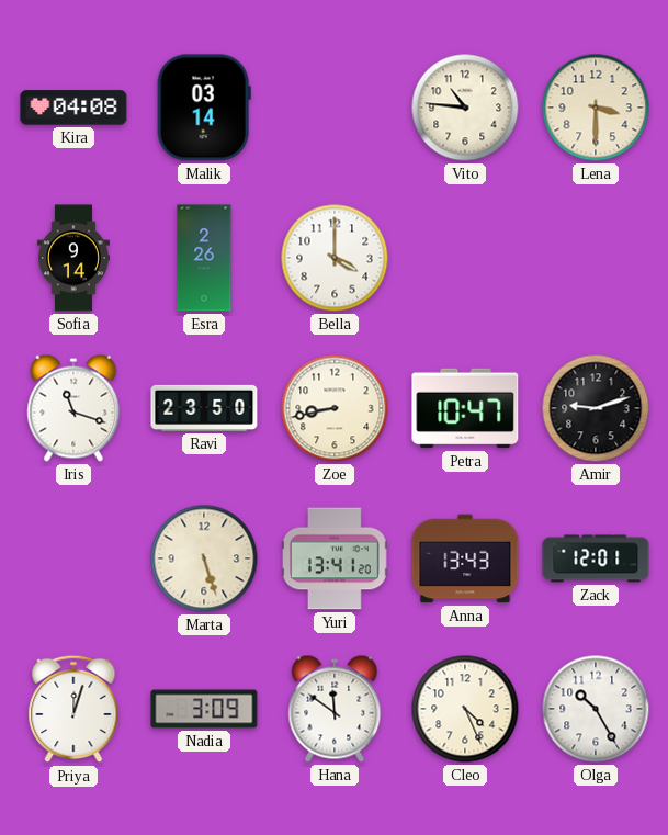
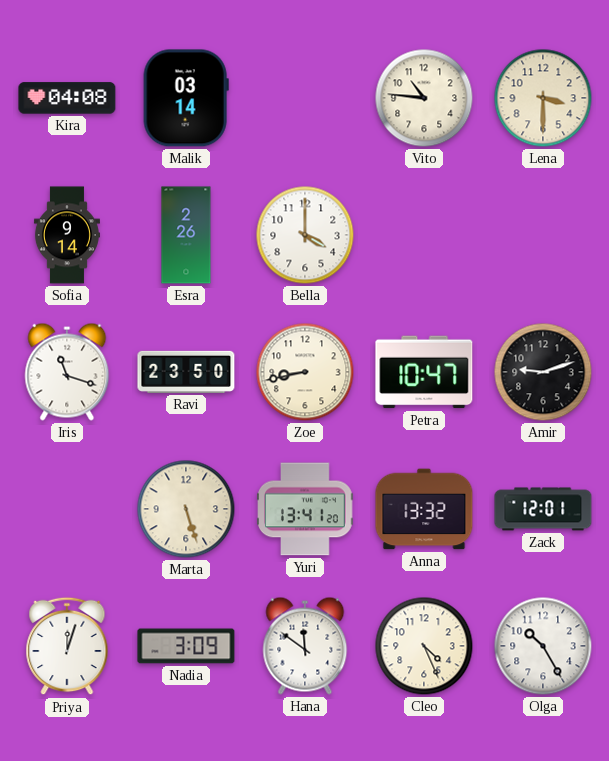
Anna: 13:43 -> 13:32 (424, 509)
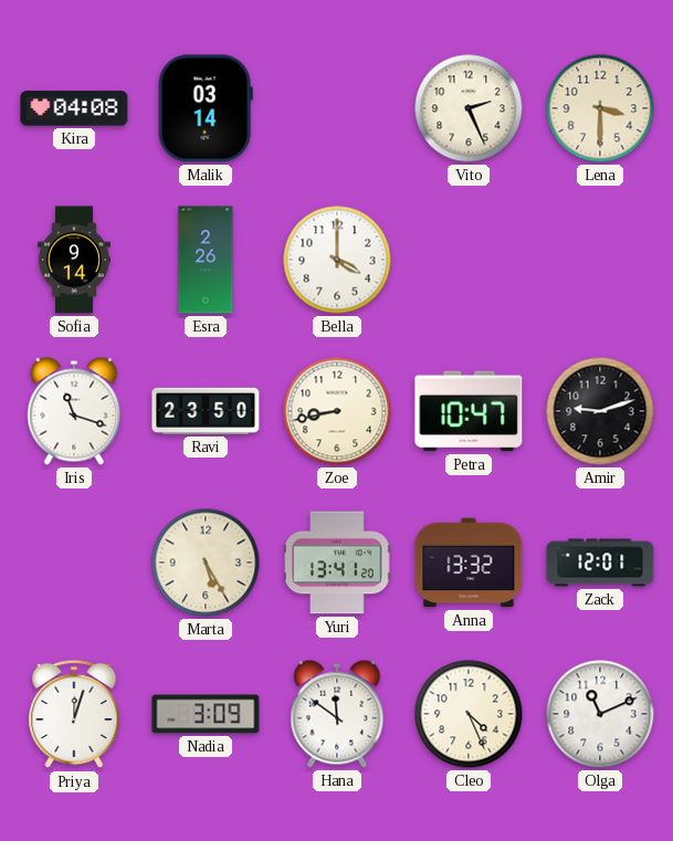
Vito: 10:46 -> 2:26 (469, 108)
Marta: 5:27 -> 5:25 (206, 563)
Olga: 10:25 -> 11:11 (600, 714)
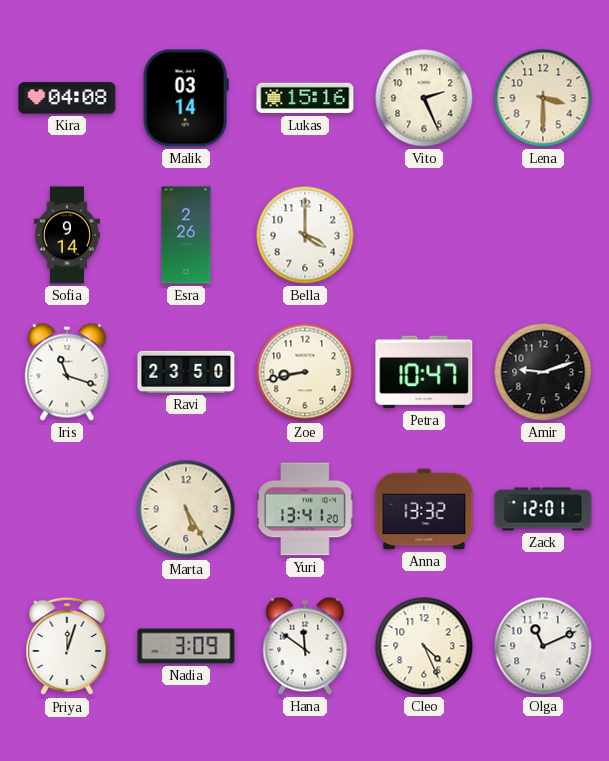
Lukas: none -> 15:16 (305, 98)
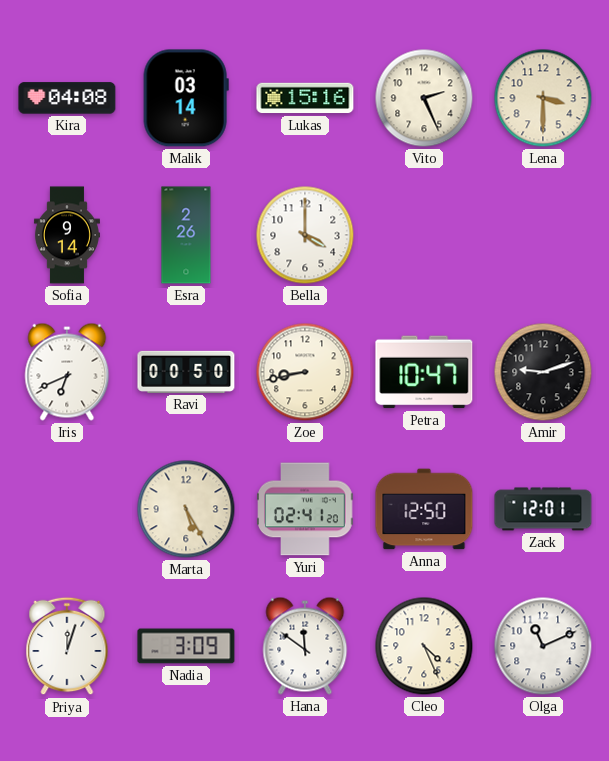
Iris: 11:18 -> 6:41 (67, 372)
Ravi: 23:50 -> 00:50 (186, 372)
Yuri: 13:41 -> 02:41 (305, 509)
Anna: 13:32 -> 12:50 (424, 509)
